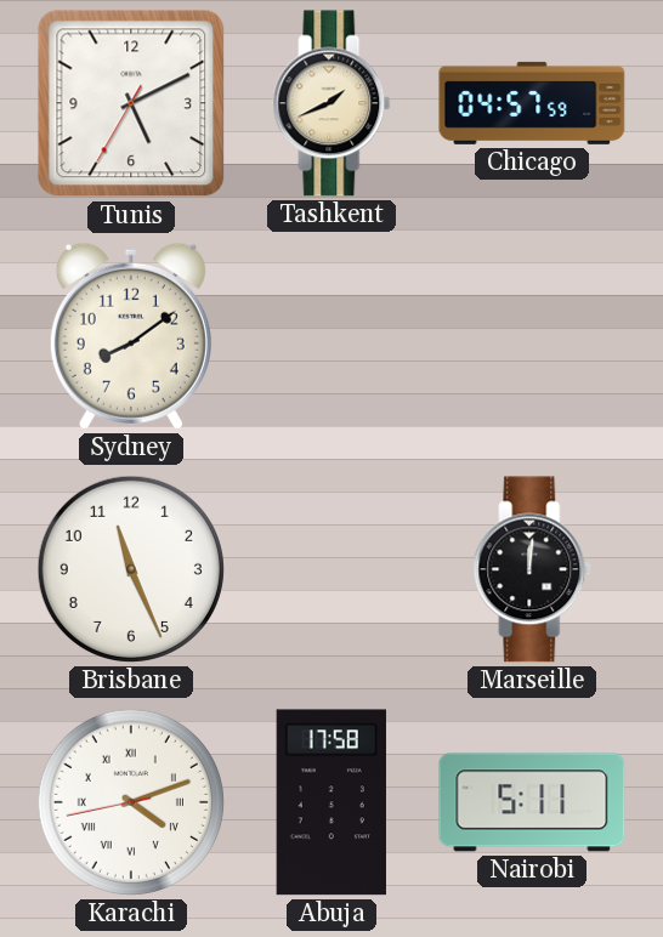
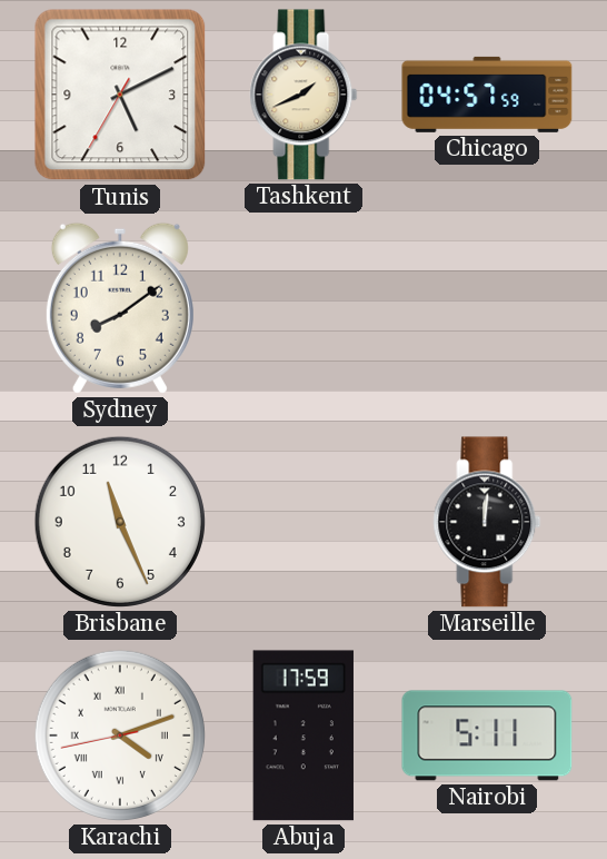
Abuja: 17:58 -> 17:59 (303, 735)
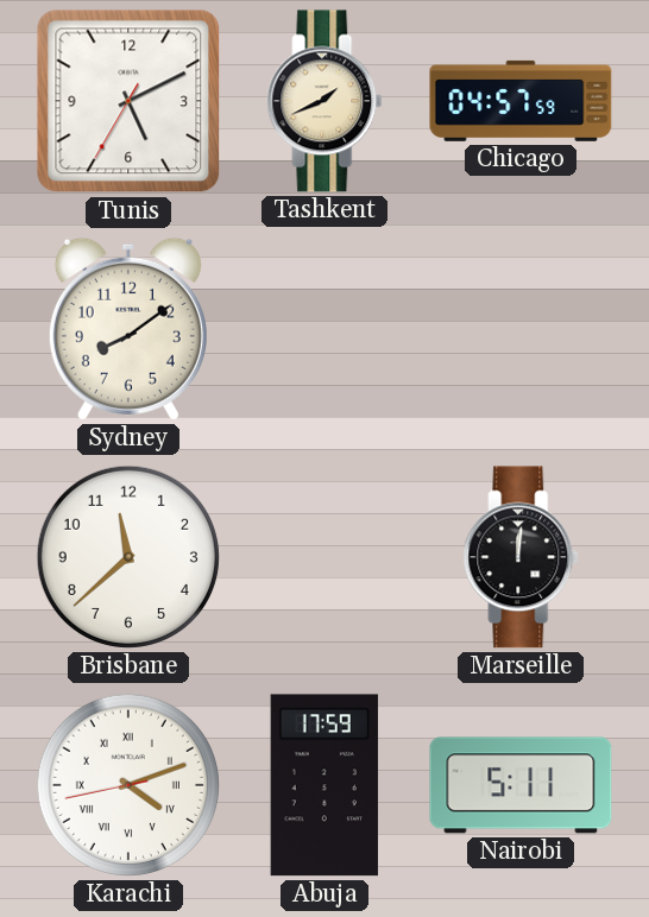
Brisbane: 11:26 -> 11:38 (128, 557)
